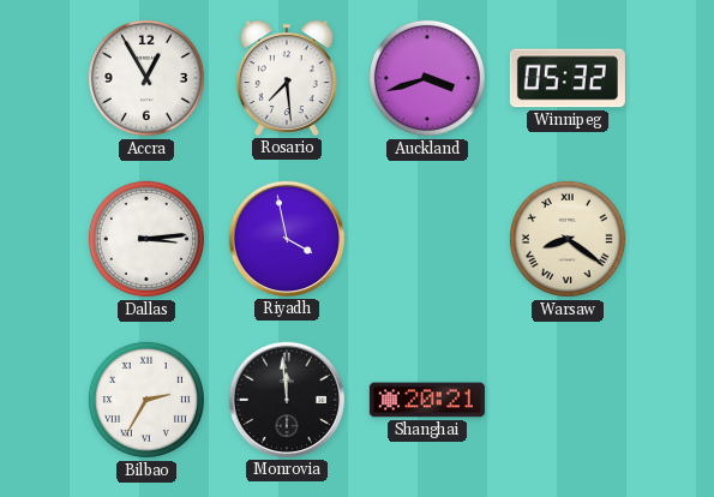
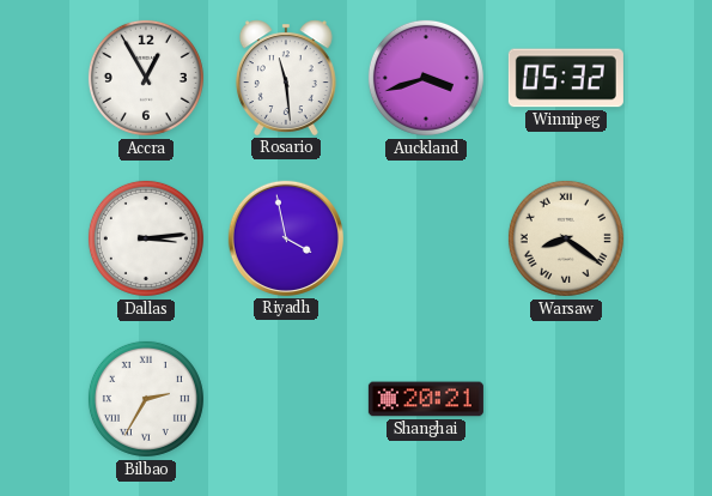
Rosario: 7:29 -> 11:29 (286, 78)
Monrovia: 11:59 -> none (287, 400)
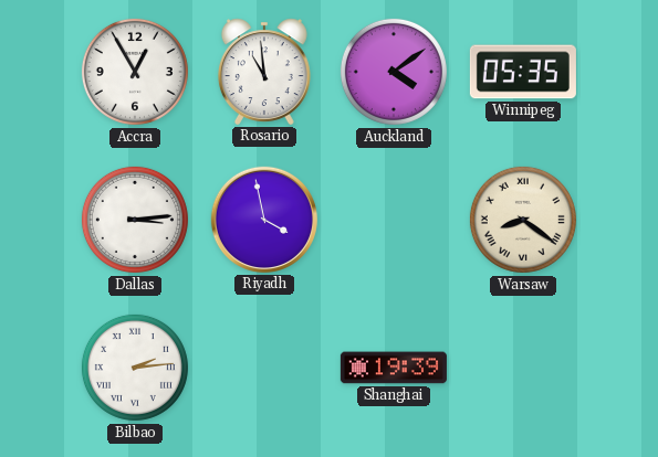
Rosario: 11:29 -> 10:59 (264, 72)
Auckland: 3:42 -> 4:09 (394, 72)
Winnipeg: 05:32 -> 05:35 (523, 72)
Bilbao: 2:35 -> 2:14 (135, 368)
Shanghai: 20:21 -> 19:39 (394, 368)
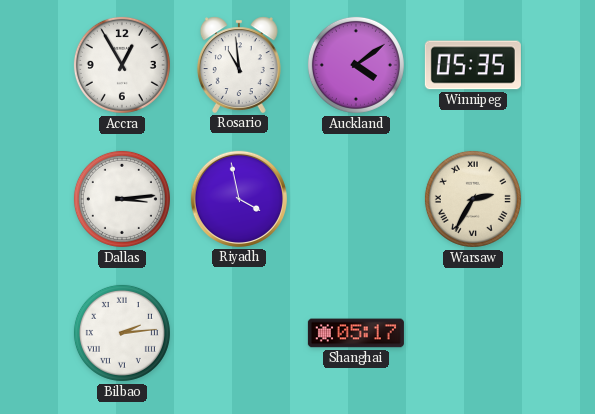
Warsaw: 8:21 -> 2:35 (473, 199)
Shanghai: 19:39 -> 05:17 (356, 333)
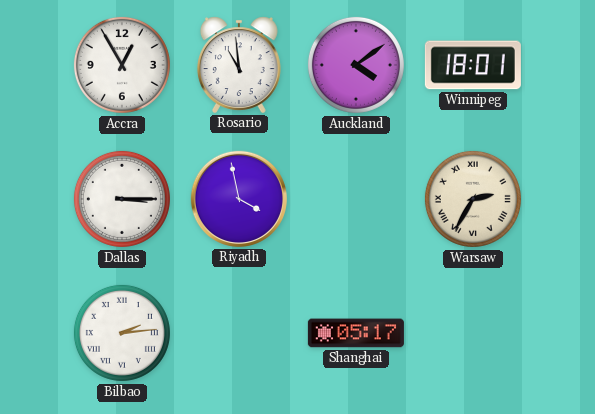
Winnipeg: 05:35 -> 18:01 (473, 65)
Dallas: 3:14 -> 3:15 (122, 199)
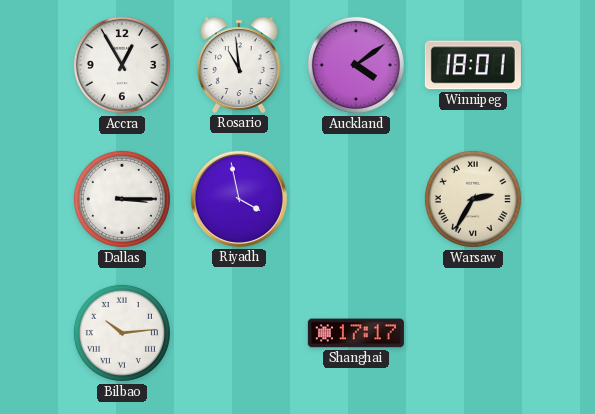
Bilbao: 2:14 -> 10:14 (122, 333)
Shanghai: 05:17 -> 17:17 (356, 333)
